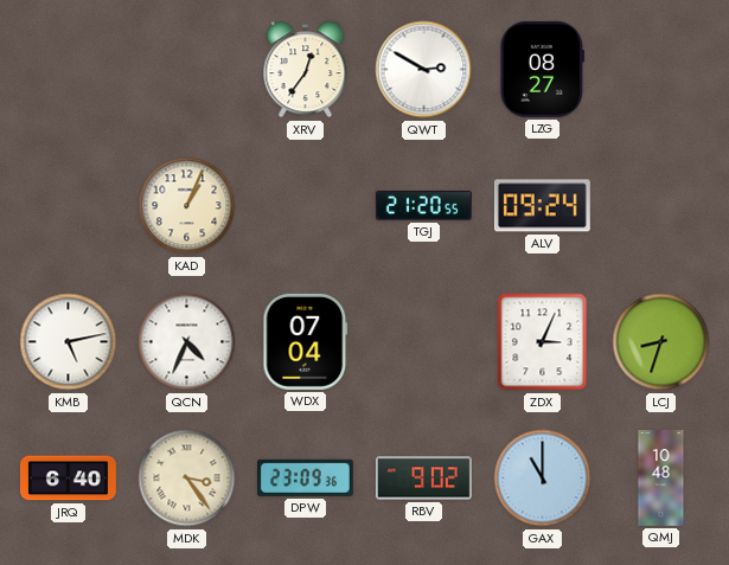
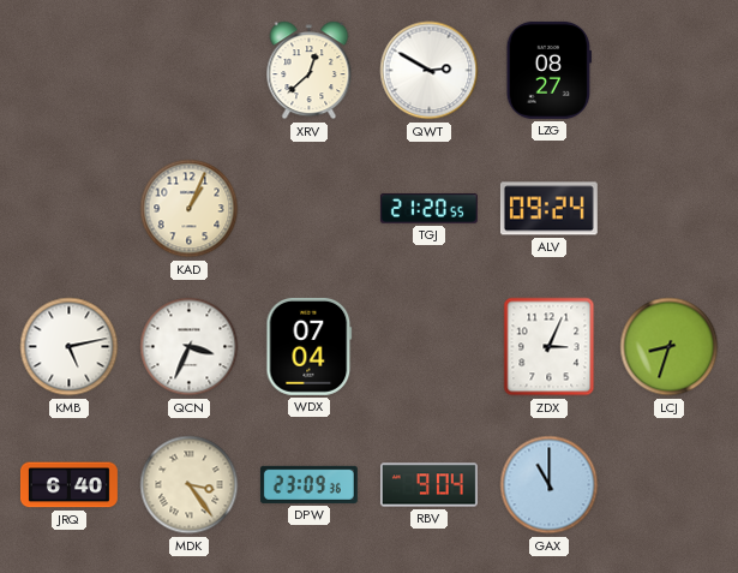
XRV: 12:36 -> 12:38 (310, 71)
QCN: 4:34 -> 3:34 (190, 347)
RBV: 9:02 -> 9:04 (428, 485)
QMJ: 10:48 -> none (661, 479)
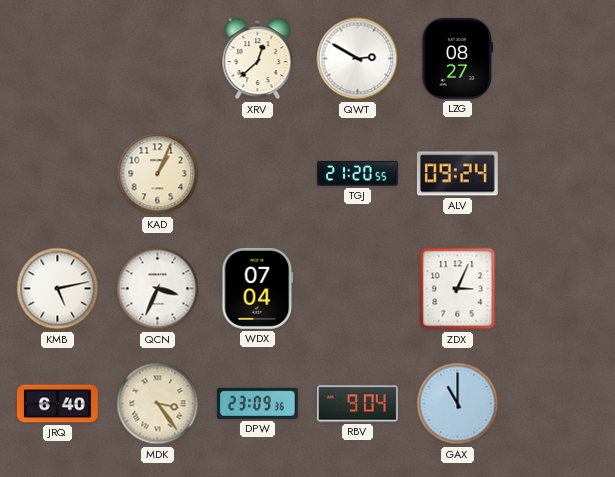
LCJ: 8:33 -> none (670, 347)
